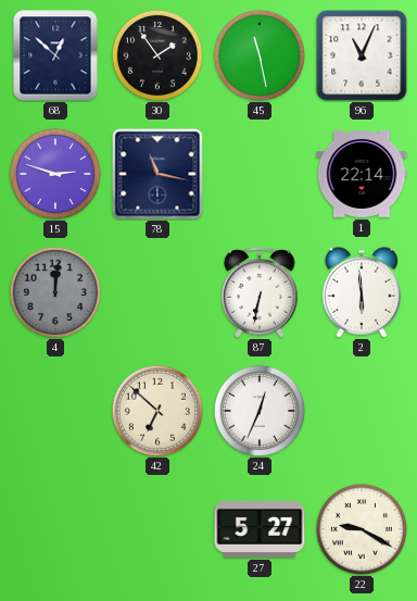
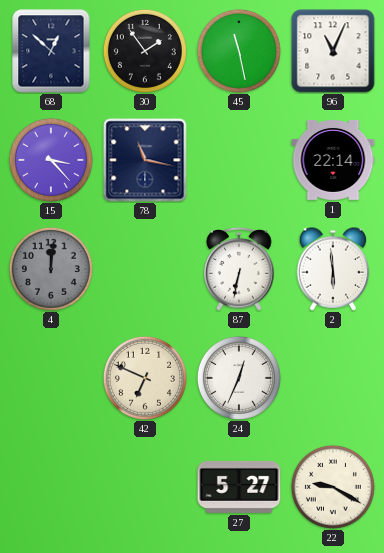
15: 2:48 -> 3:23 (51, 160)
42: 6:52 -> 6:49 (145, 378)
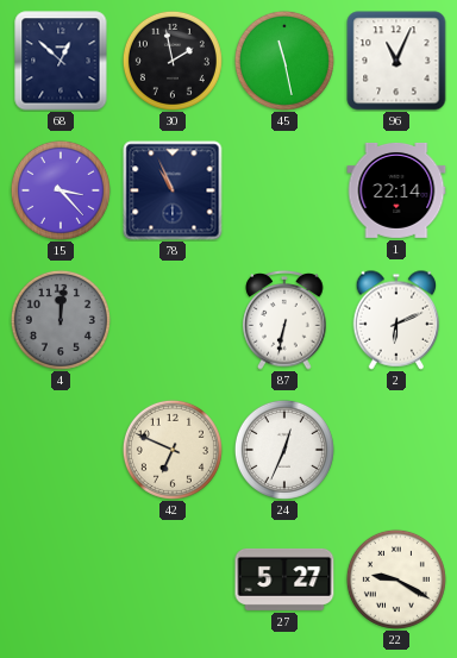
30: 1:54 -> 1:58 (173, 61)
78: 11:17 -> 10:56 (173, 190)
2: 5:59 -> 6:11 (396, 320)
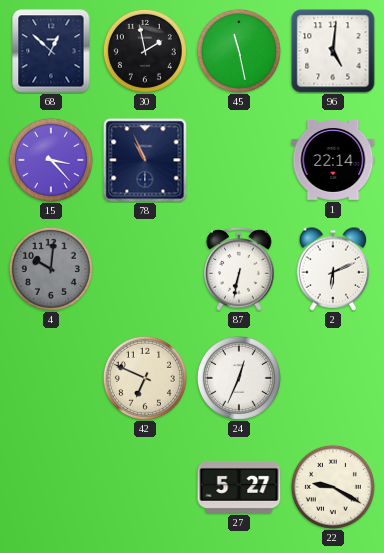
96: 11:04 -> 5:01 (333, 51)
4: 12:01 -> 10:01 (51, 269)
